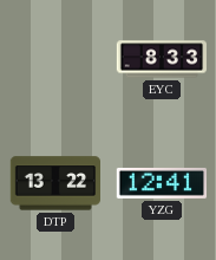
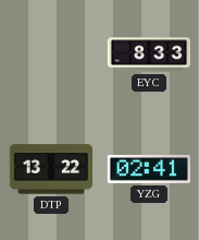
YZG: 12:41 -> 02:41 (148, 169)
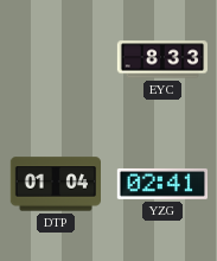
DTP: 13:22 -> 01:04 (55, 184)
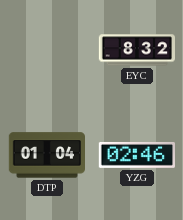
EYC: 8:33 -> 8:32 (136, 50)
YZG: 02:41 -> 02:46 (136, 155)
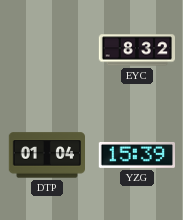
YZG: 02:46 -> 15:39 (136, 155)
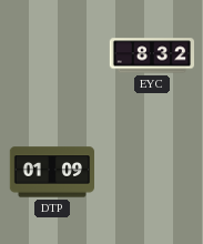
DTP: 01:04 -> 01:09 (51, 172)
YZG: 15:39 -> none (136, 155)
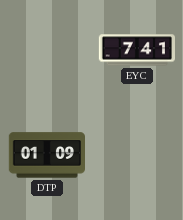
EYC: 8:32 -> 7:41 (136, 50)
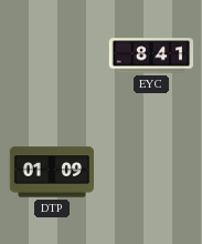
EYC: 7:41 -> 8:41 (150, 55)
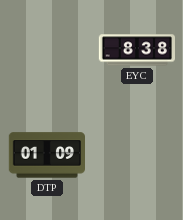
EYC: 8:41 -> 8:38 (136, 50)
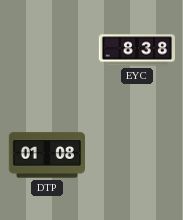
DTP: 01:09 -> 01:08 (46, 155)
